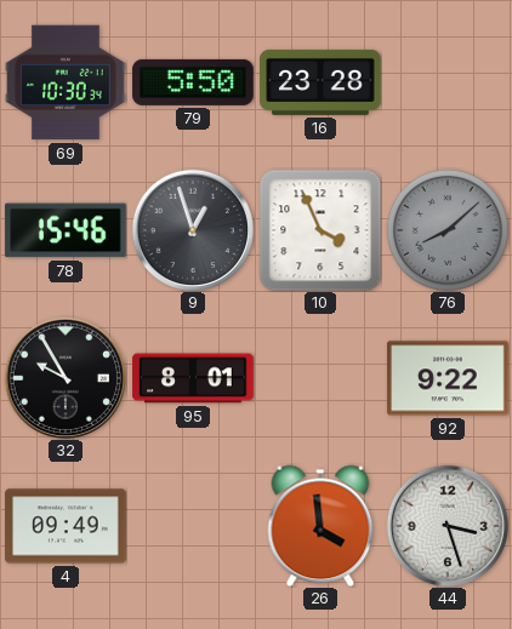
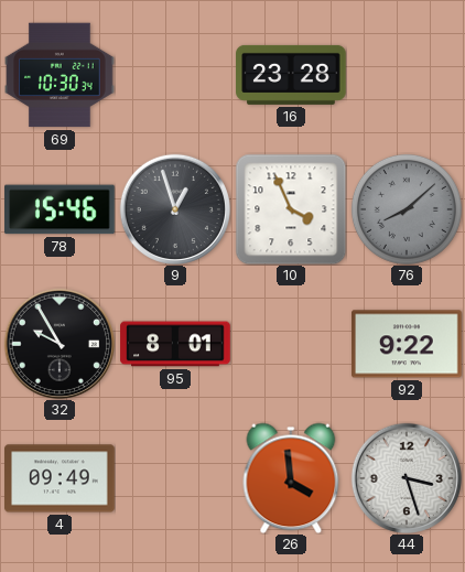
79: 5:50 -> none (193, 82)
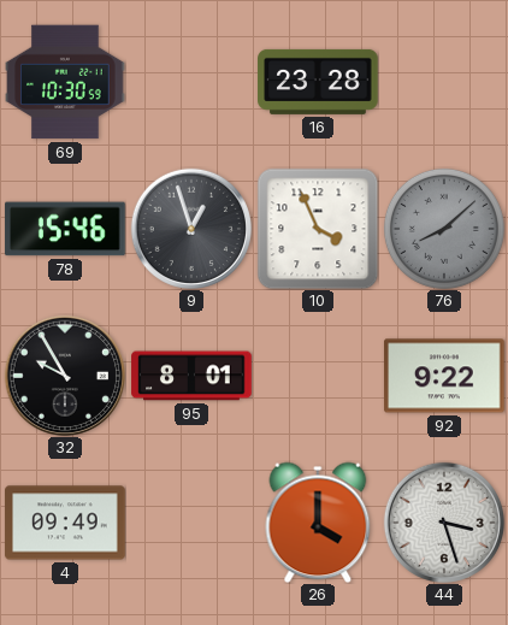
69: 10:30:34 -> 10:30:59 (65, 82)
26: 3:59 -> 4:00 (318, 523)
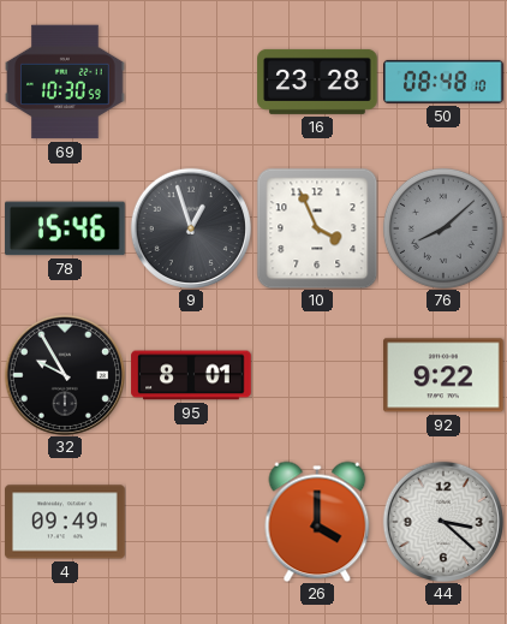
50: none -> 08:48 (443, 82)
44: 3:27 -> 3:22 (443, 522)
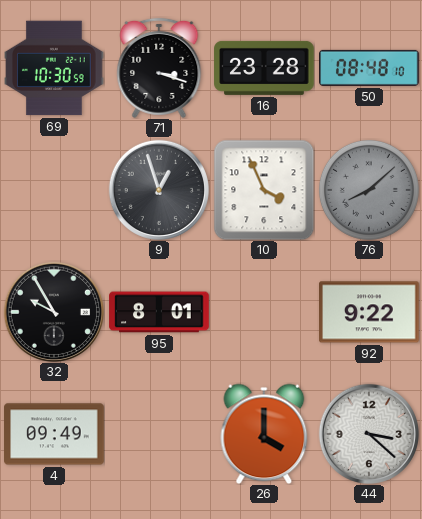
71: none -> 3:18 (159, 68)
78: 15:46 -> none (65, 228)
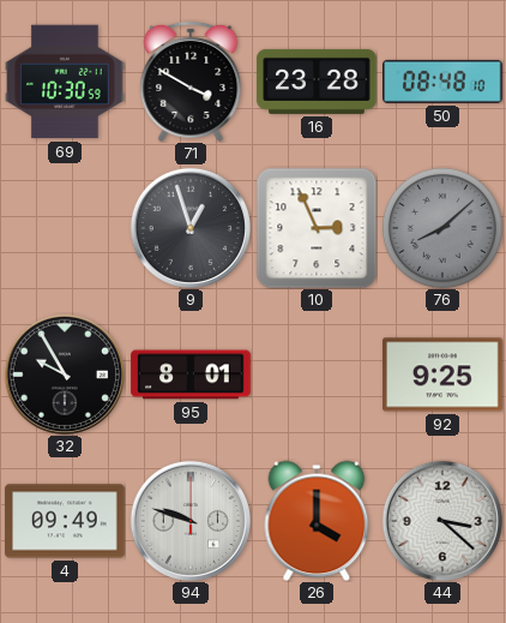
71: 3:18 -> 3:50 (191, 82)
10: 3:56 -> 2:56 (317, 228)
92: 9:22 -> 9:25 (444, 375)
94: none -> 9:48 (191, 521)
